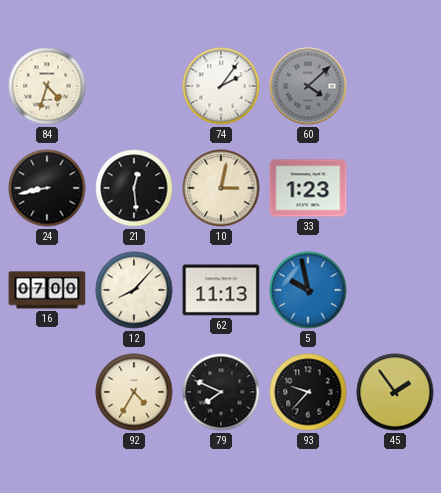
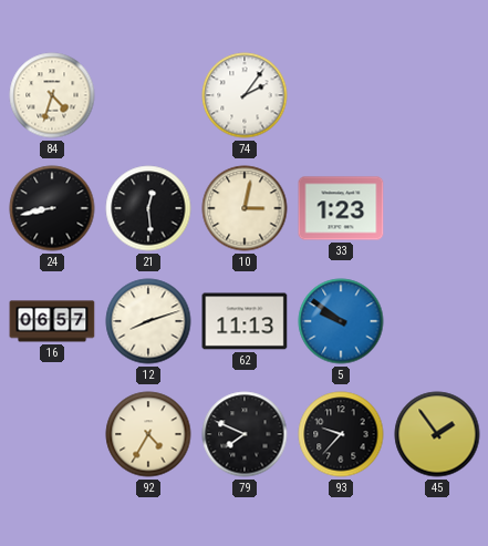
60: 4:08 -> none (308, 86)
16: 07:00 -> 06:57 (52, 321)
12: 8:07 -> 8:12 (148, 321)
5: 9:58 -> 9:51 (341, 321)
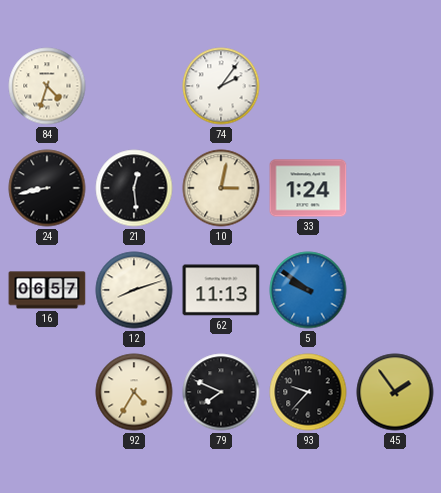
33: 1:23 -> 1:24 (308, 188)
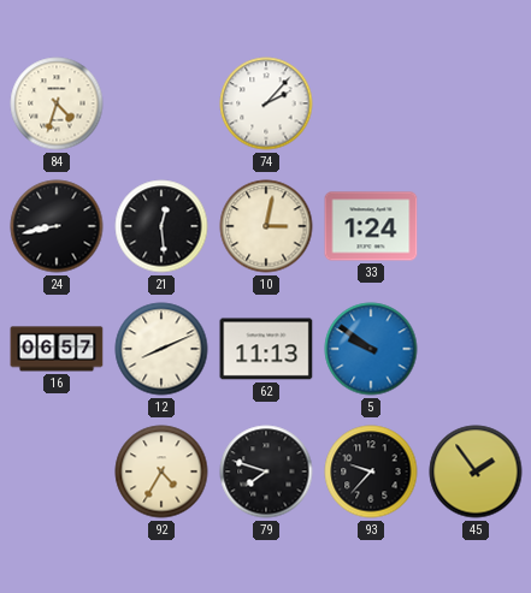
74: 2:06 -> 2:07 (266, 103)
12: 8:12 -> 8:11 (161, 349)
79: 7:49 -> 7:48 (266, 472)
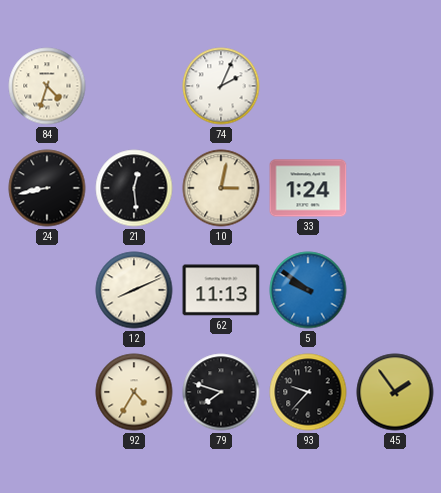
74: 2:07 -> 2:04 (221, 86)
16: 06:57 -> none (57, 349)
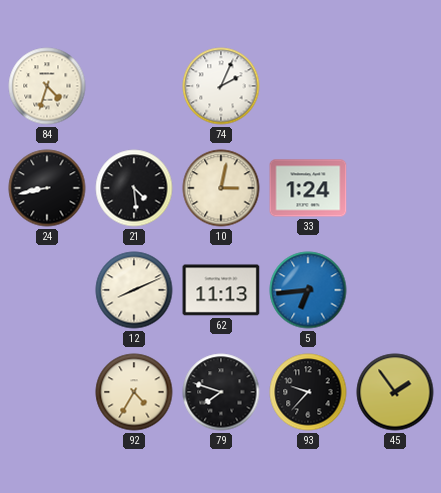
21: 12:29 -> 4:29 (134, 188)
5: 9:51 -> 6:44 (308, 290)
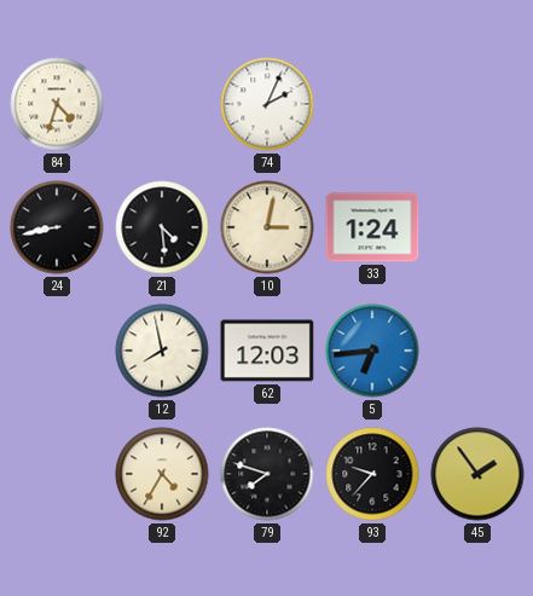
12: 8:11 -> 7:58 (162, 351)
62: 11:13 -> 12:03 (267, 351)
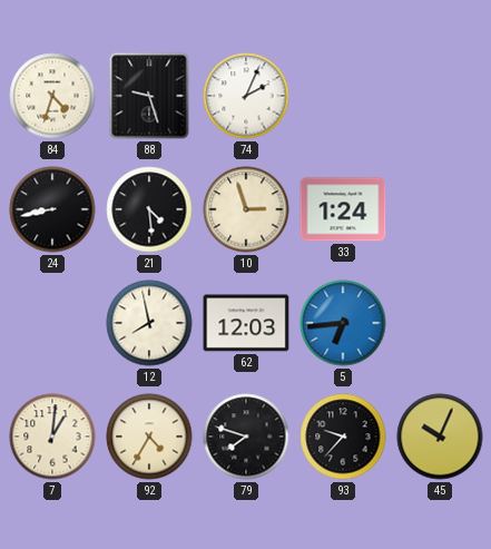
88: none -> 9:27 (149, 96)
10: 3:02 -> 2:57 (246, 209)
7: none -> 1:01 (52, 437)
45: 1:54 -> 10:04 (440, 437)
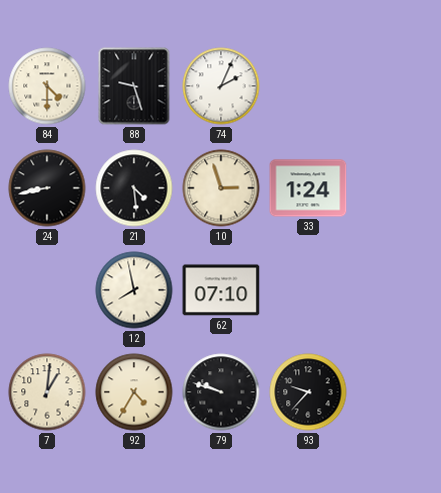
84: 4:33 -> 4:30 (47, 86)
62: 12:03 -> 07:10 (221, 290)
5: 6:44 -> none (343, 323)
79: 7:48 -> 9:48 (221, 392)
45: 10:04 -> none (440, 437)
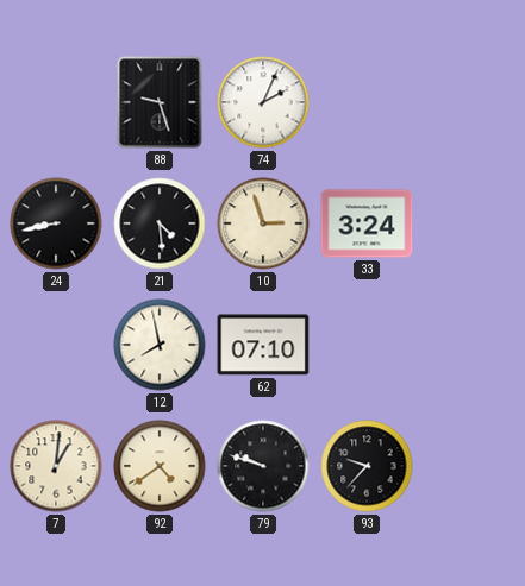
84: 4:30 -> none (47, 86)
33: 1:24 -> 3:24 (367, 223)
92: 4:35 -> 4:39 (160, 466)
